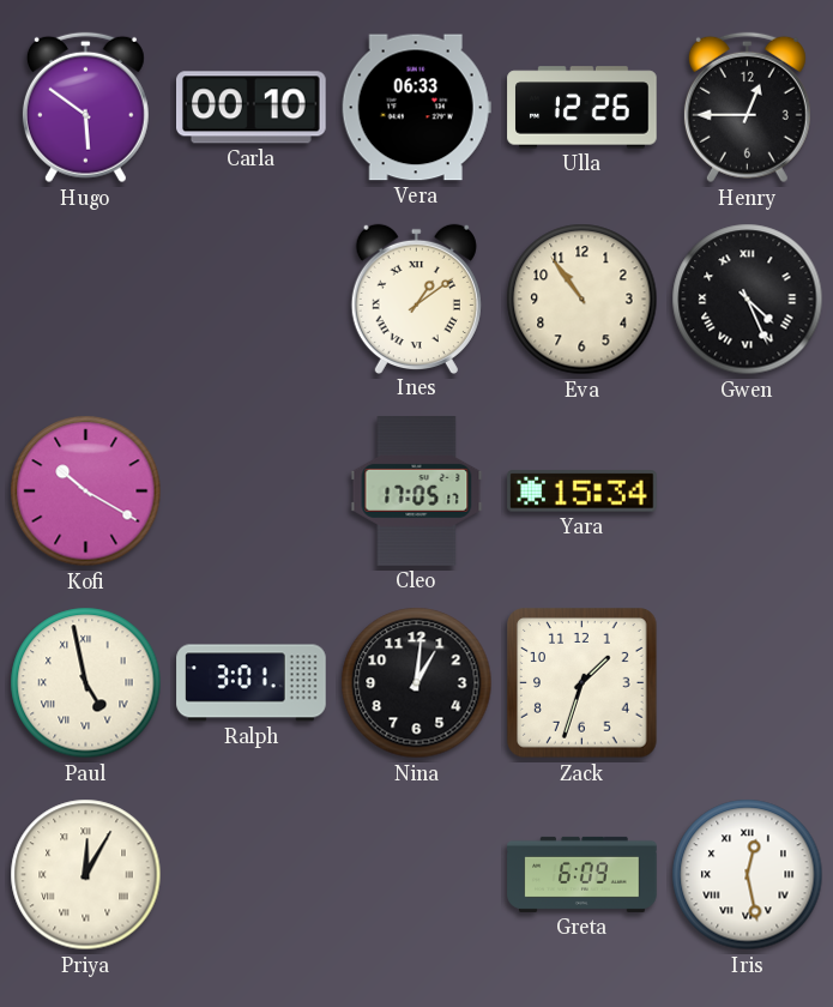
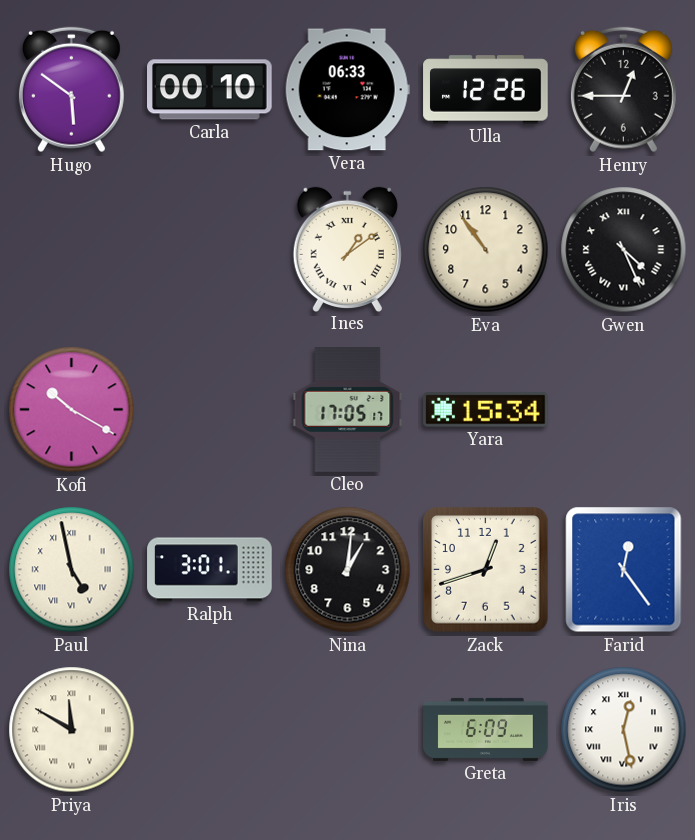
Zack: 1:33 -> 12:42 (486, 570)
Farid: none -> 12:24 (624, 570)
Priya: 12:05 -> 11:50 (72, 730)
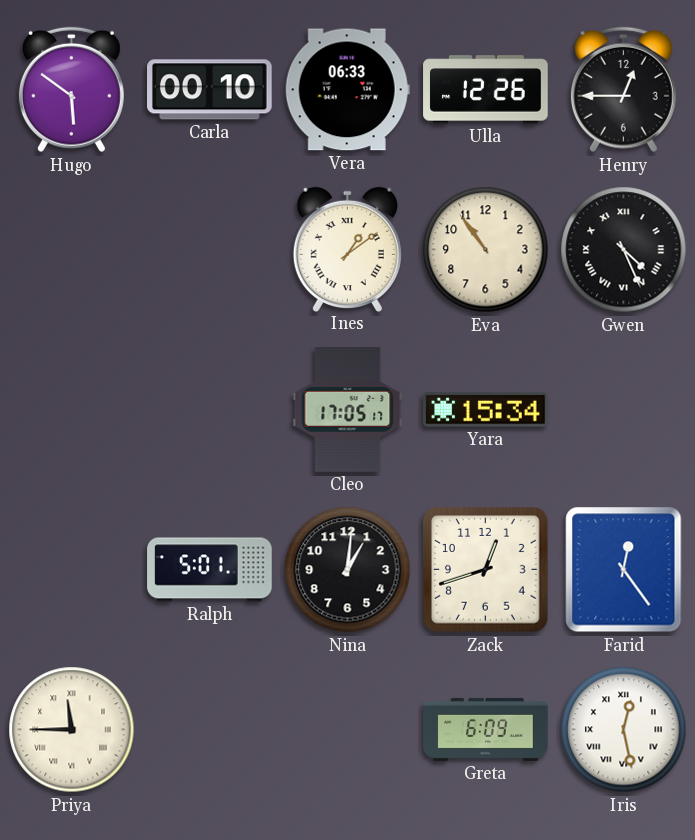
Kofi: 10:20 -> none (72, 410)
Paul: 4:58 -> none (72, 570)
Ralph: 3:01 -> 5:01 (210, 570)
Priya: 11:50 -> 11:45 (72, 730)
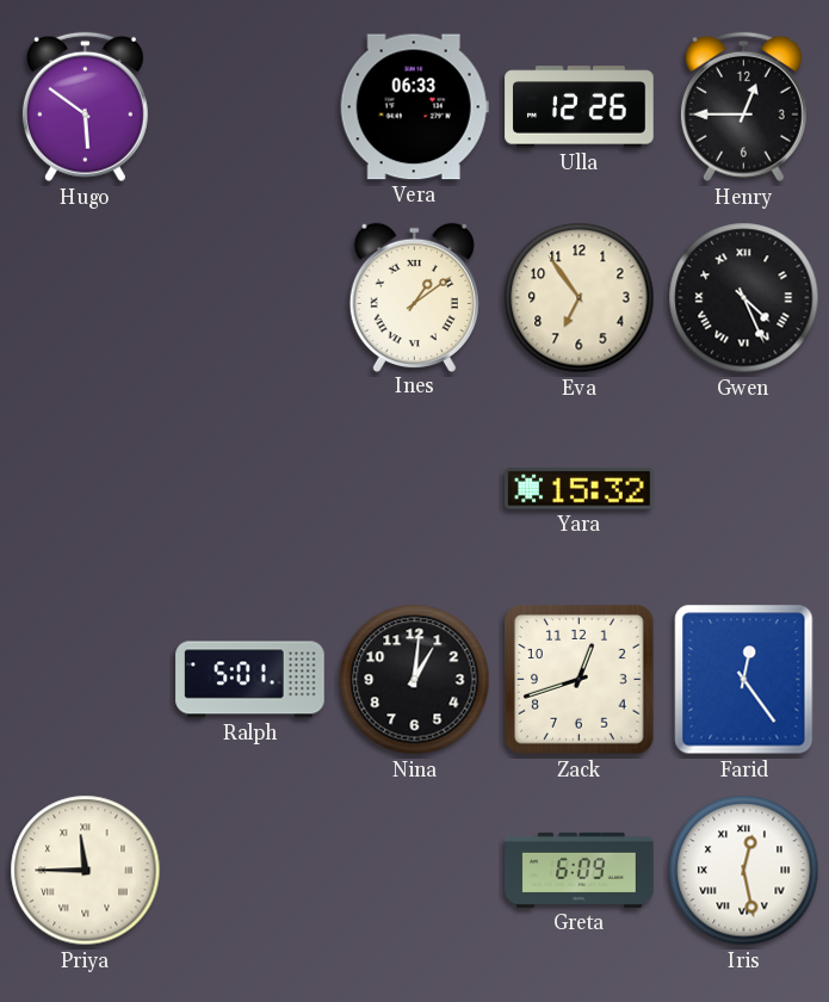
Carla: 00:10 -> none (210, 90)
Eva: 10:54 -> 6:54 (580, 298)
Cleo: 17:05 -> none (348, 410)
Yara: 15:34 -> 15:32 (580, 489)
